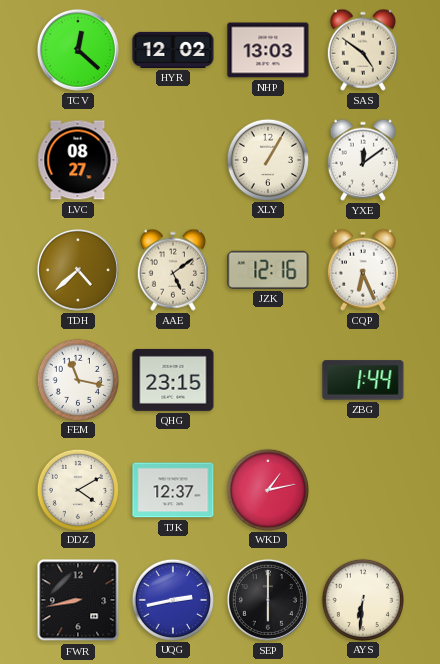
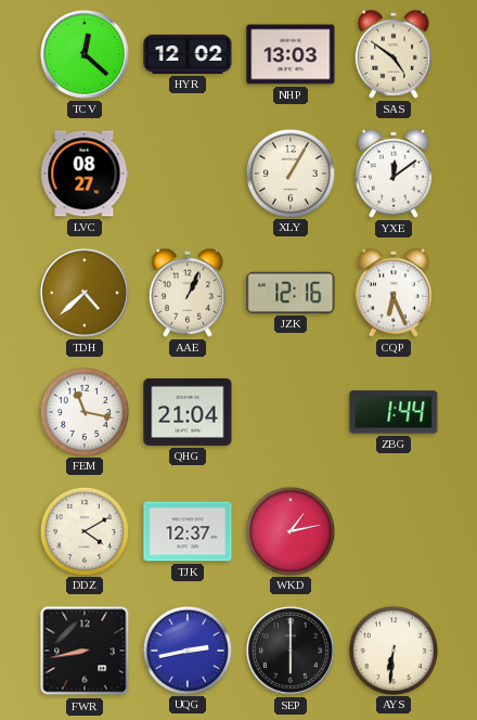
AAE: 5:09 -> 1:04 (188, 293)
QHG: 23:15 -> 21:04 (188, 412)
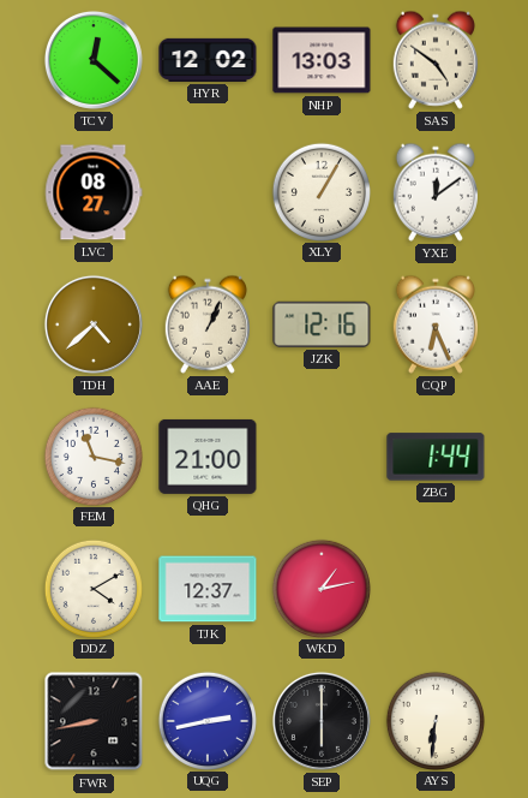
QHG: 21:04 -> 21:00 (208, 457)
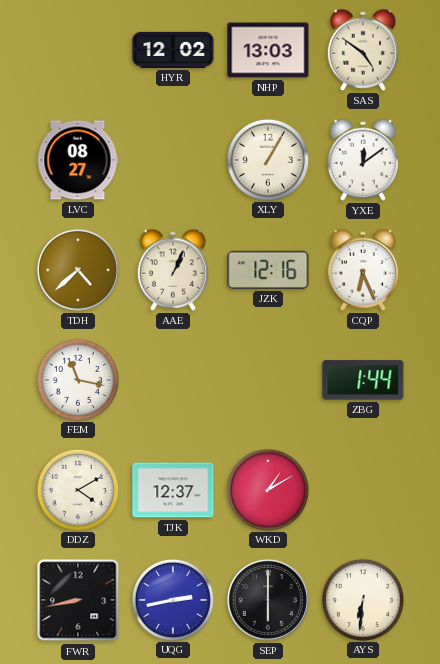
TCV: 12:22 -> none (94, 60)
QHG: 21:00 -> none (208, 457)
WKD: 1:13 -> 1:10 (267, 489)
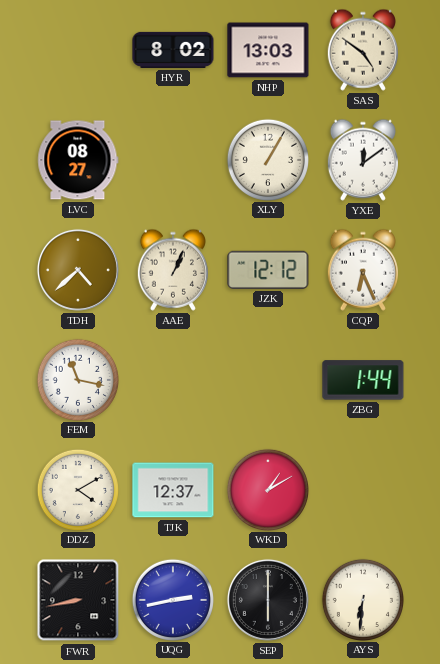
HYR: 12:02 -> 8:02 (173, 50)
JZK: 12:16 -> 12:12 (268, 270)
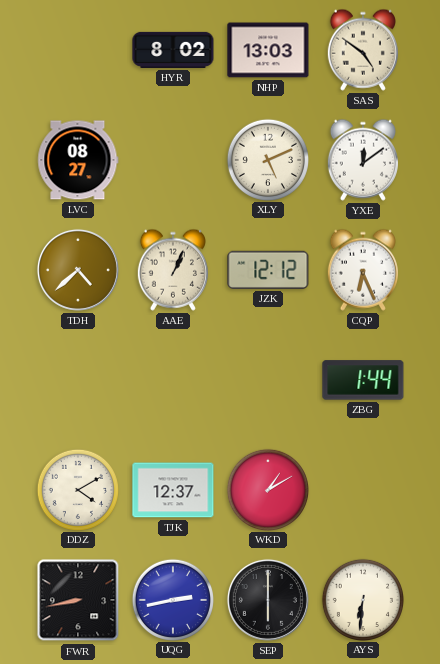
XLY: 1:05 -> 5:11 (267, 159)
FEM: 11:17 -> none (77, 379)
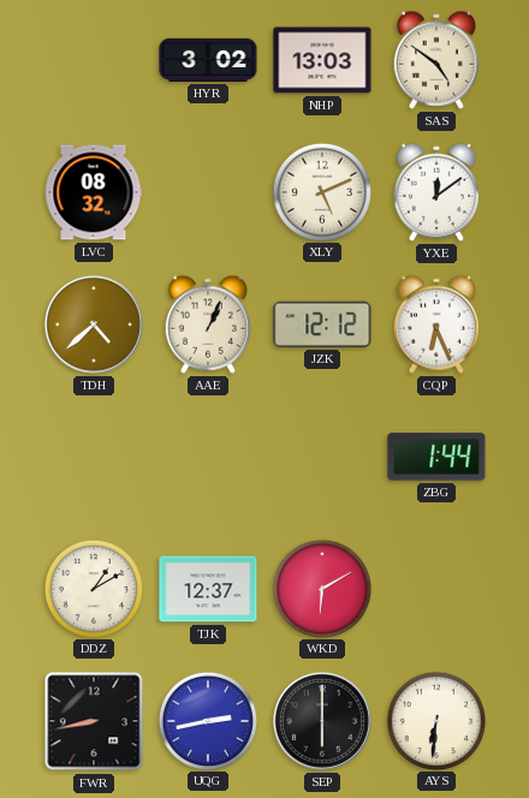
HYR: 8:02 -> 3:02 (208, 60)
LVC: 08:27 -> 08:32 (94, 192)
DDZ: 4:10 -> 1:10 (93, 588)
WKD: 1:10 -> 6:10 (321, 588)
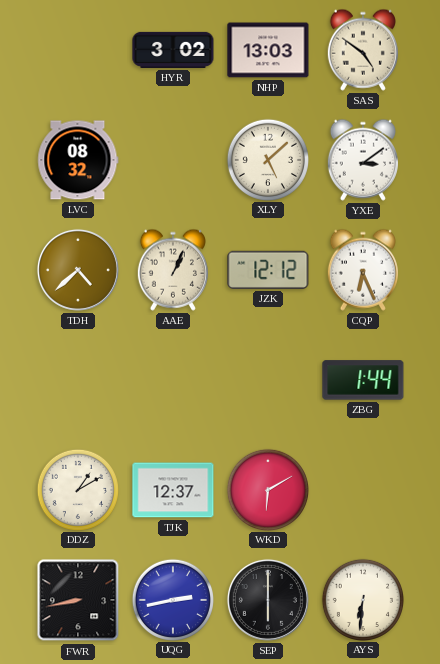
XLY: 5:11 -> 5:08 (267, 159)
YXE: 12:09 -> 3:09 (363, 160)
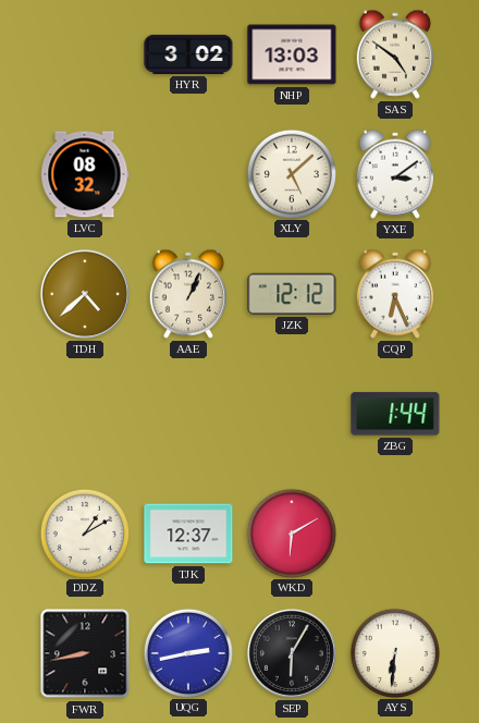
SEP: 6:00 -> 6:05 (292, 653)
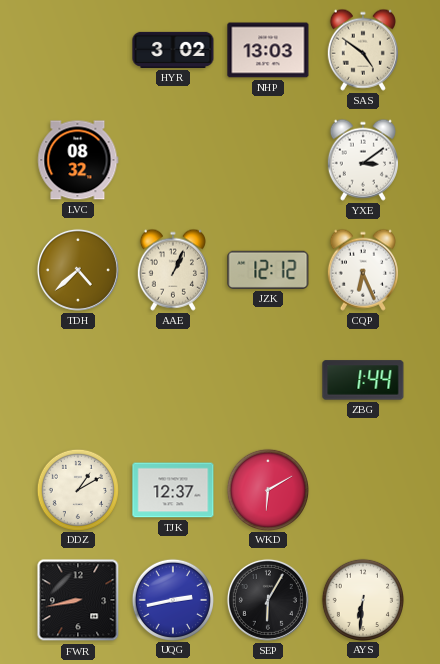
XLY: 5:08 -> none (291, 173)
